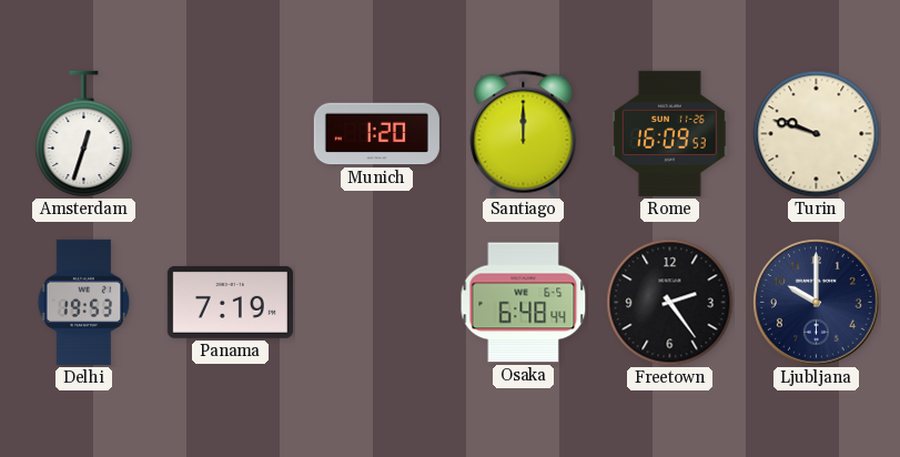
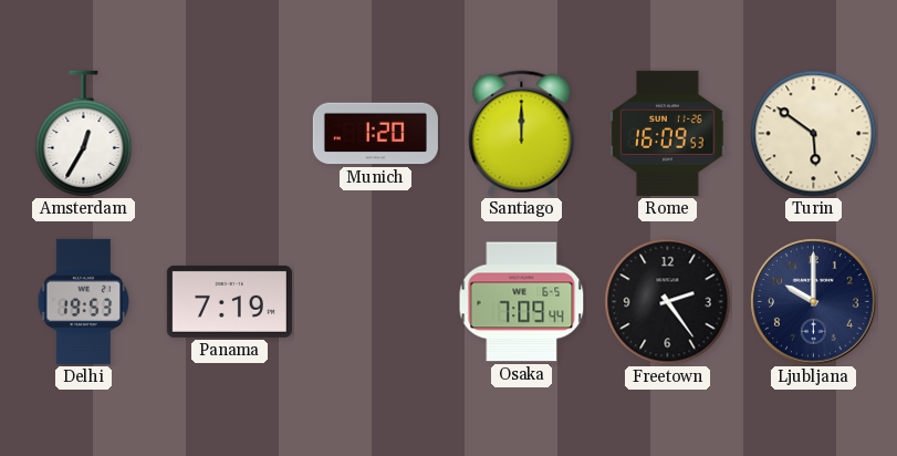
Amsterdam: 12:33 -> 12:35 (84, 133)
Turin: 9:48 -> 5:51 (814, 134)
Osaka: 6:48 -> 7:09 (522, 302)
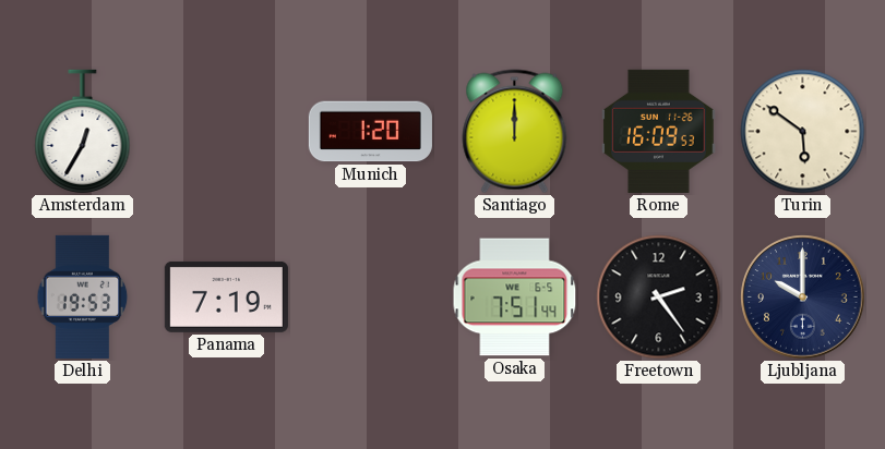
Osaka: 7:09 -> 7:51 (515, 298)
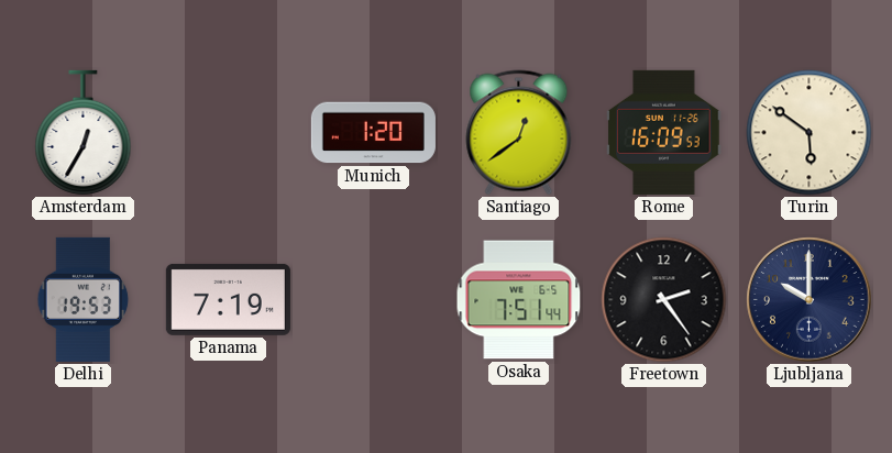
Santiago: 12:00 -> 12:39 (519, 133)
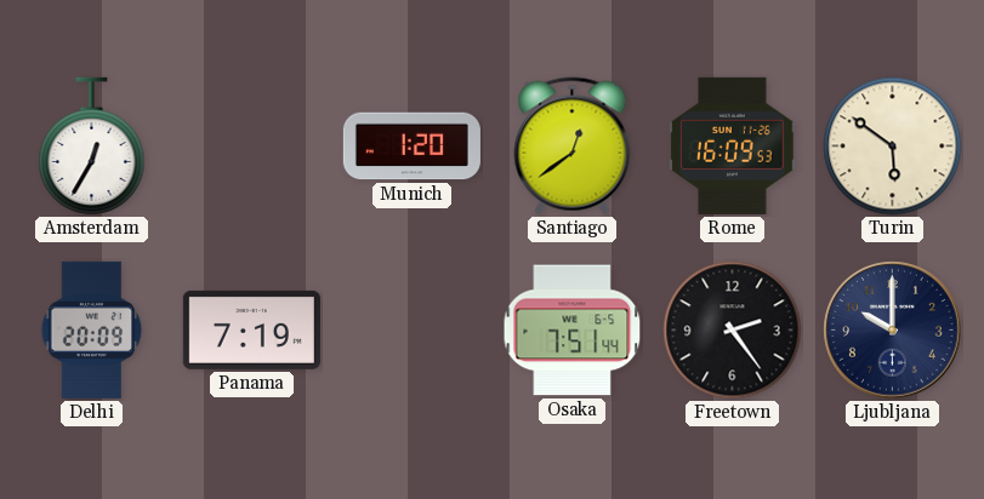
Delhi: 19:53 -> 20:09 (92, 329)
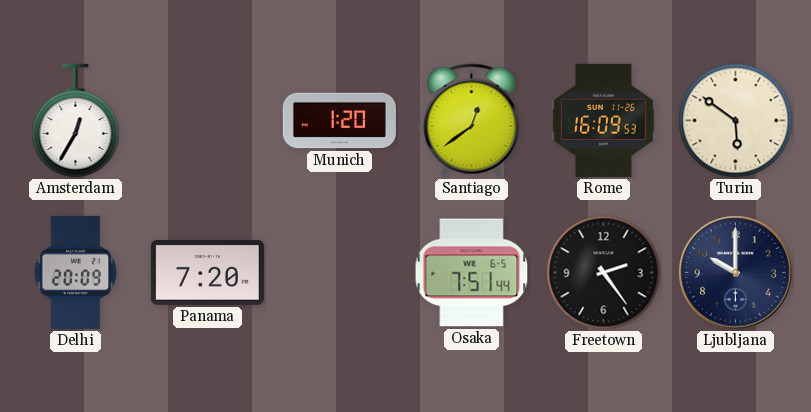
Panama: 7:19 -> 7:20 (207, 272)
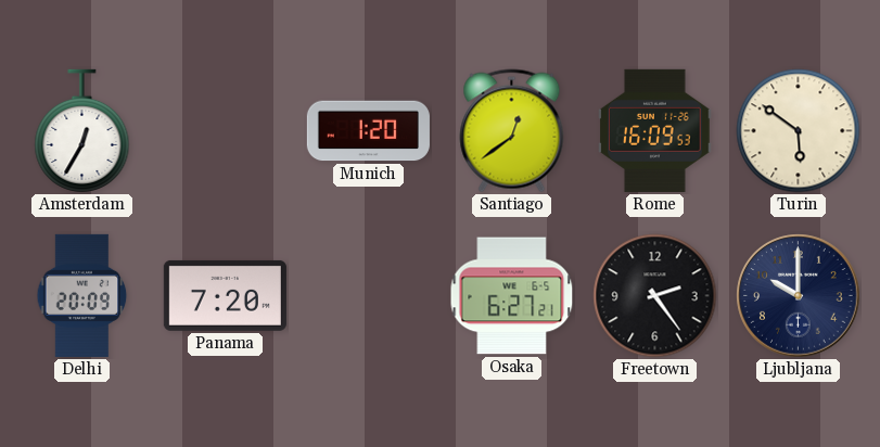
Osaka: 7:51 -> 6:27 (512, 296)
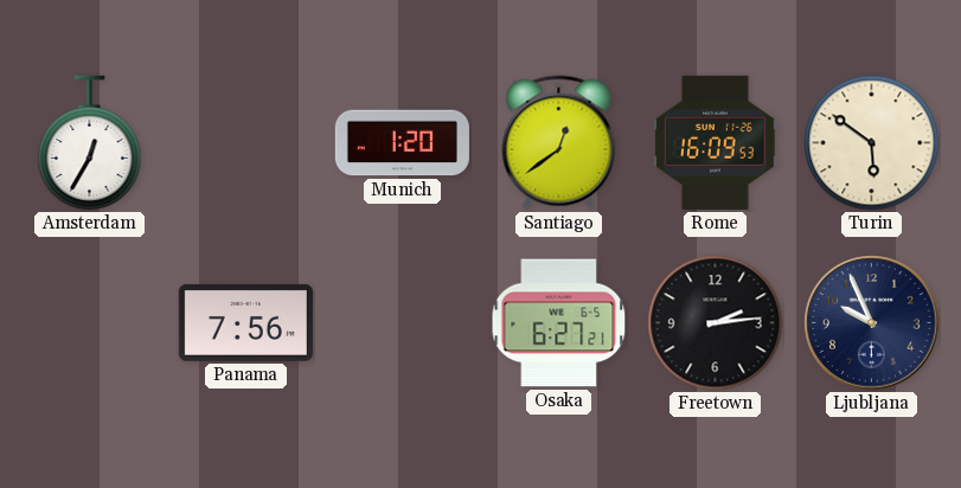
Delhi: 20:09 -> none (82, 295)
Panama: 7:20 -> 7:56 (245, 322)
Freetown: 2:24 -> 2:14 (716, 323)
Ljubljana: 10:00 -> 9:56 (872, 323)
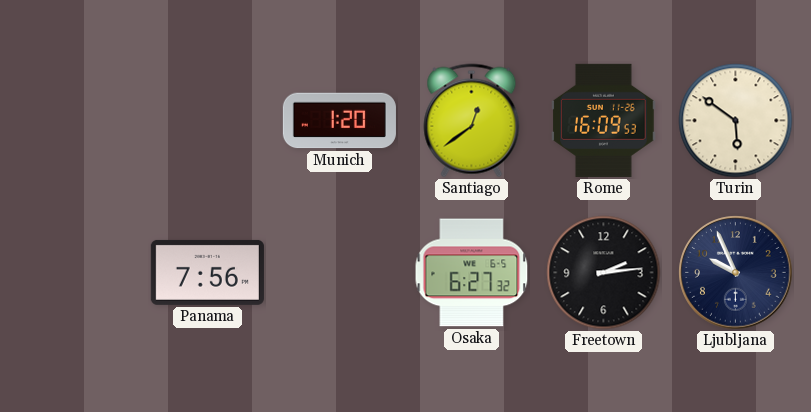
Amsterdam: 12:35 -> none (90, 142)
Osaka: 6:27:21 -> 6:27:32 (472, 273)
